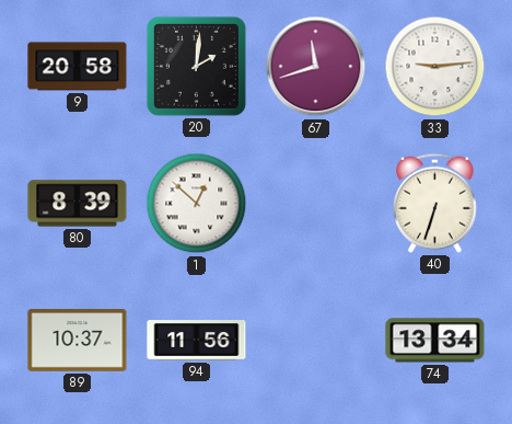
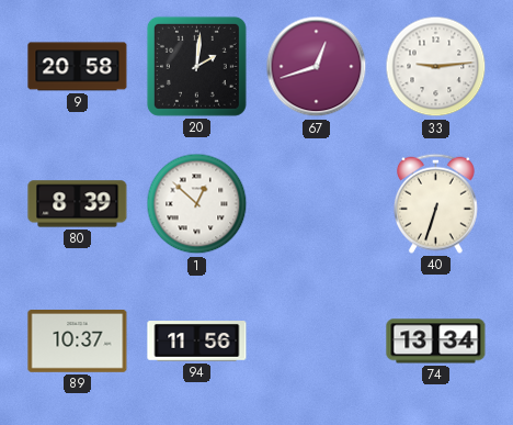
67: 11:42 -> 12:42 (317, 67)
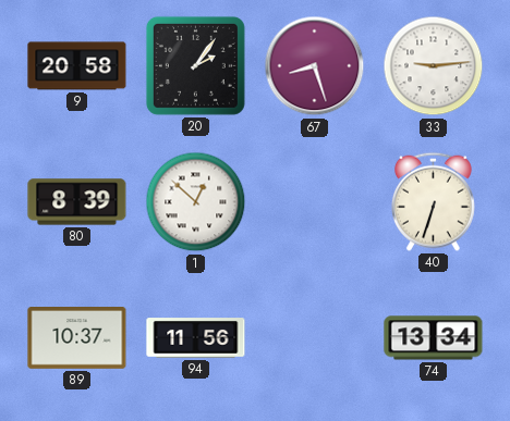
20: 2:01 -> 2:06 (195, 65)
67: 12:42 -> 8:27 (315, 66)
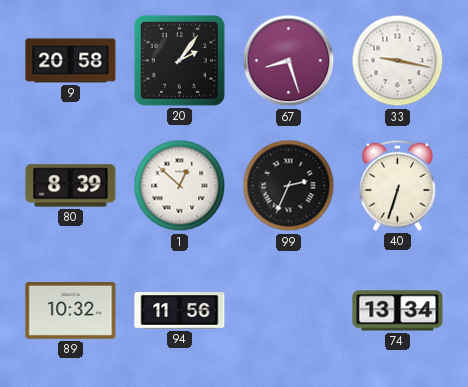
33: 9:14 -> 9:17 (398, 61)
99: none -> 2:34 (289, 186)
89: 10:37 -> 10:32 (71, 311)
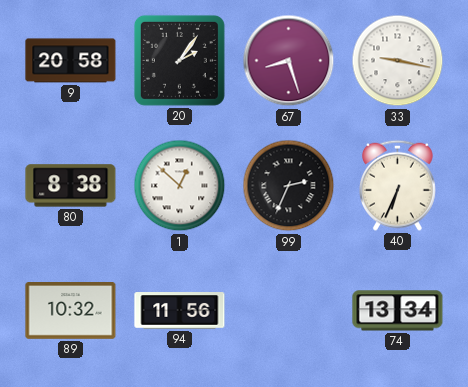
80: 8:39 -> 8:38 (71, 186)
40: 6:33 -> 6:34 (398, 185)
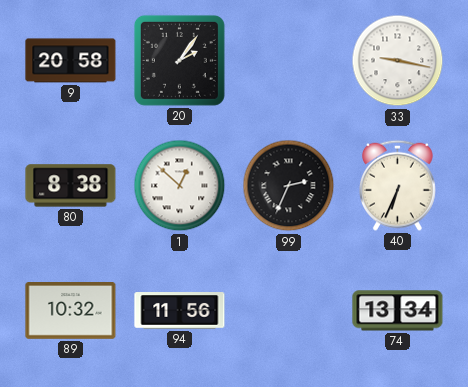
67: 8:27 -> none (289, 61)
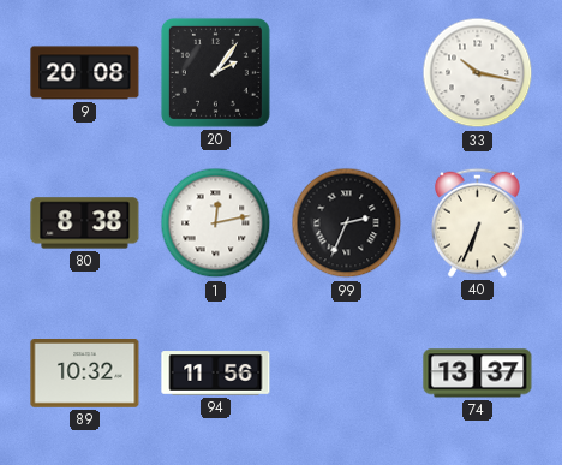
9: 20:58 -> 20:08 (85, 73)
33: 9:17 -> 10:17 (478, 73)
1: 12:52 -> 12:13 (216, 223)
74: 13:34 -> 13:37 (478, 374)
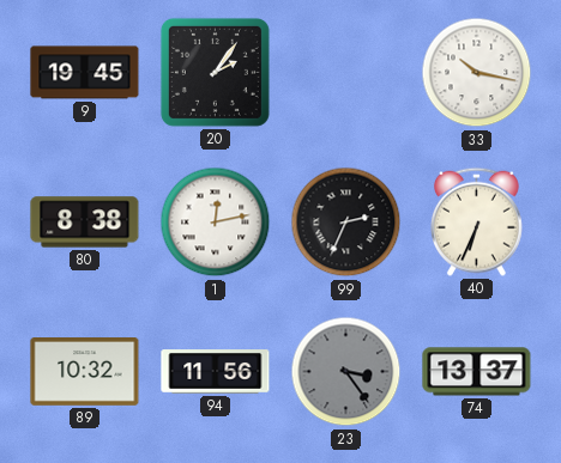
9: 20:08 -> 19:45 (85, 73)
23: none -> 3:24 (346, 372)
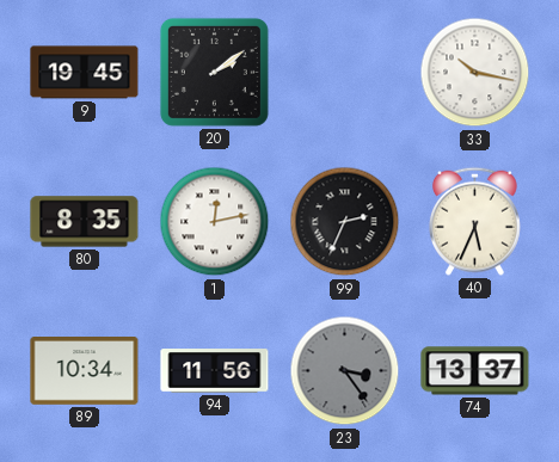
20: 2:06 -> 2:09 (214, 72)
80: 8:38 -> 8:35 (85, 222)
40: 6:34 -> 5:34 (475, 221)
89: 10:32 -> 10:34 (85, 371)
